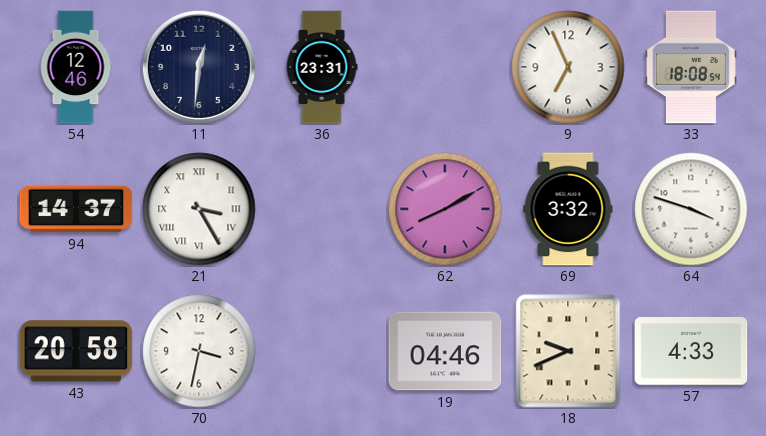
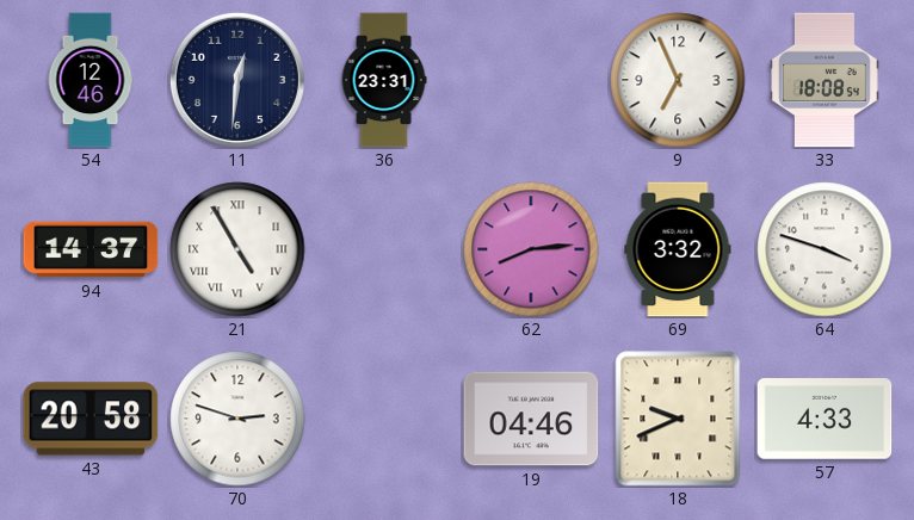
21: 3:25 -> 4:55 (237, 249)
62: 8:10 -> 8:14 (531, 249)
70: 3:32 -> 2:48 (237, 419)
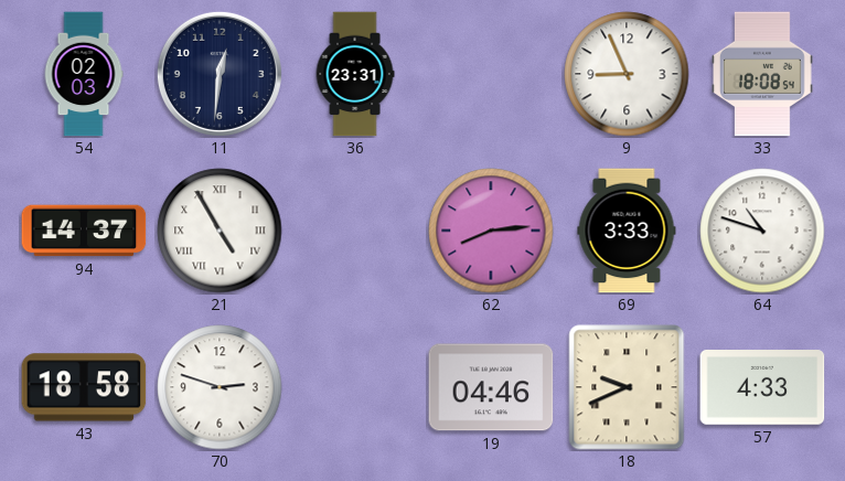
54: 12:46 -> 02:03 (84, 74)
9: 6:56 -> 8:56 (627, 74)
69: 3:32 -> 3:33 (627, 231)
64: 3:48 -> 10:48 (762, 231)
43: 20:58 -> 18:58 (84, 387)
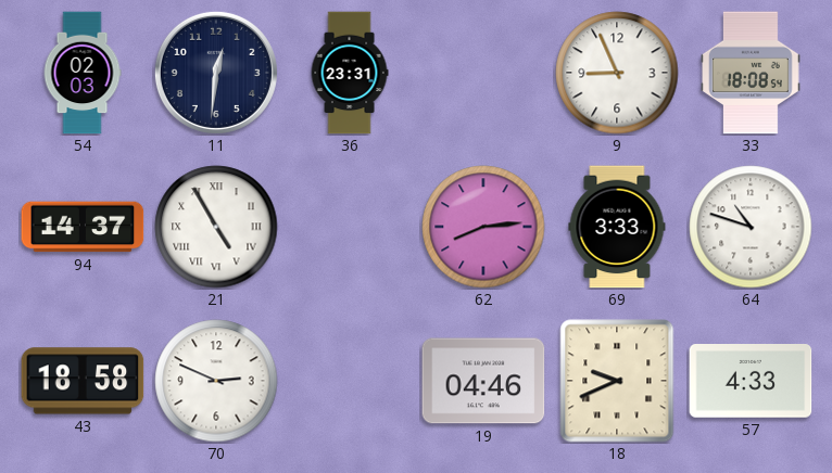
70: 2:48 -> 2:49 (216, 381)
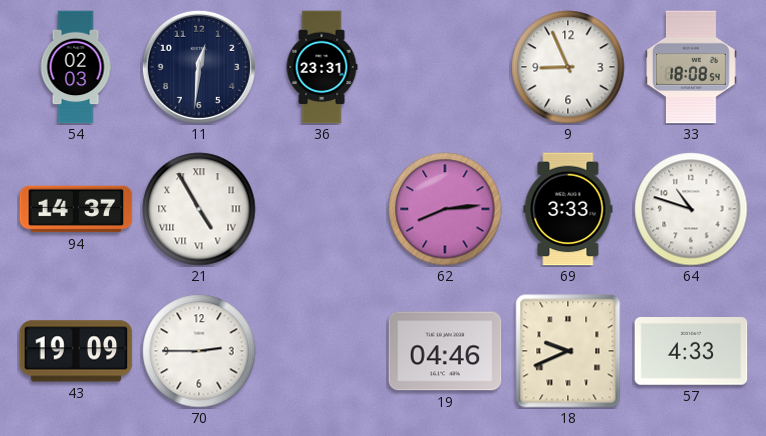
43: 18:58 -> 19:09 (76, 351)
70: 2:49 -> 2:45 (199, 351)
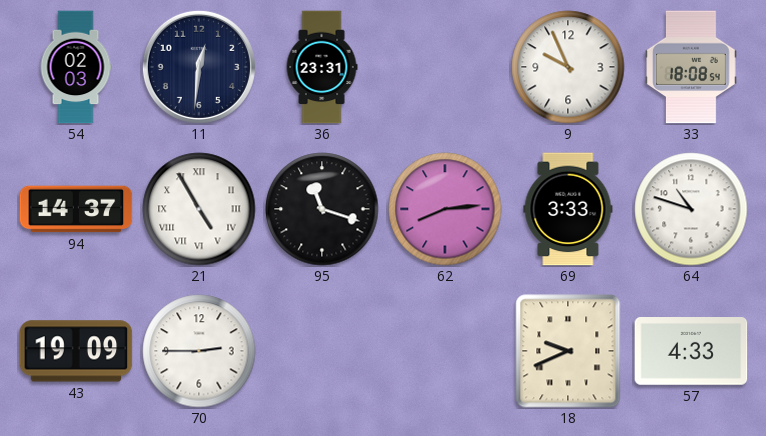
9: 8:56 -> 9:56 (568, 67)
95: none -> 11:18 (322, 209)
19: 04:46 -> none (445, 351)
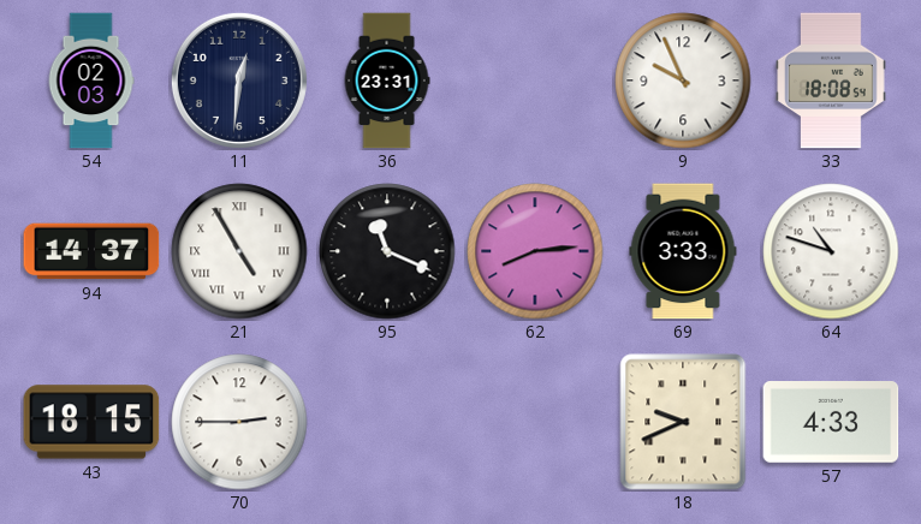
95: 11:18 -> 11:19 (387, 251)
43: 19:09 -> 18:15 (91, 422)
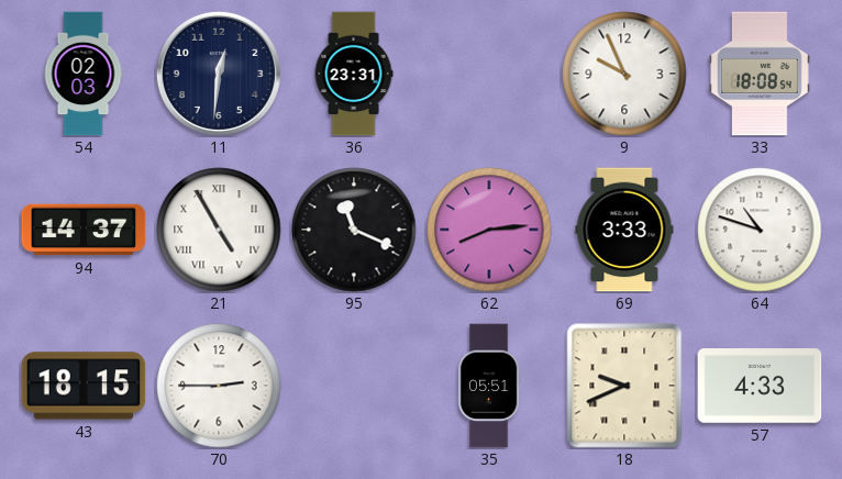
35: none -> 05:51 (489, 386)
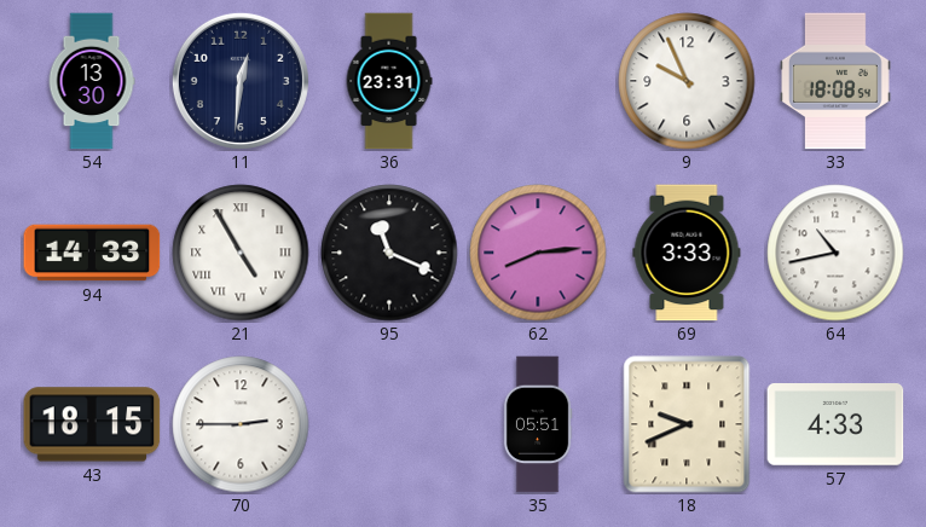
54: 02:03 -> 13:30 (92, 81)
94: 14:37 -> 14:33 (92, 253)
64: 10:48 -> 10:43 (835, 253)
